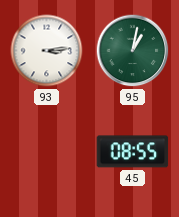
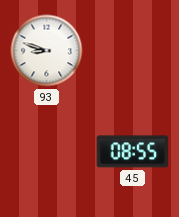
93: 3:14 -> 8:48 (47, 51)
95: 1:02 -> none (133, 51)
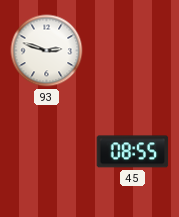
93: 8:48 -> 2:48 (47, 51)
